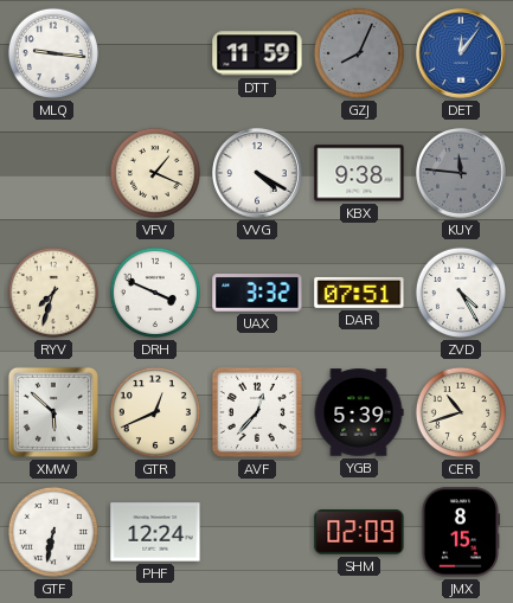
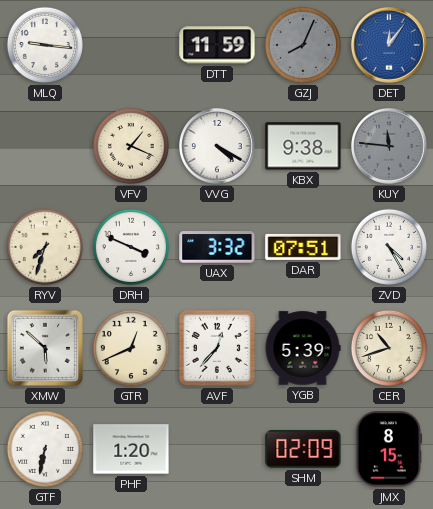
PHF: 12:24 -> 1:20 (131, 449)
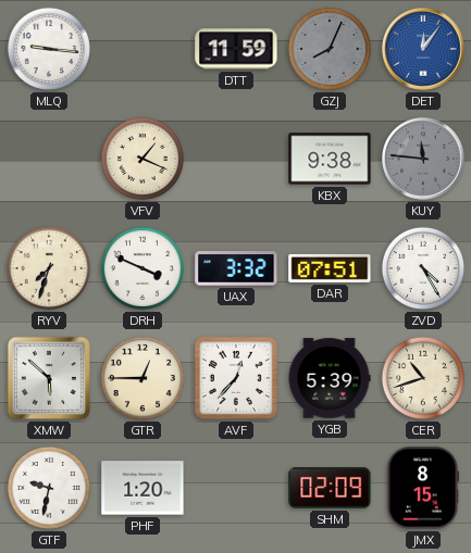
VVG: 4:20 -> none (217, 146)
GTR: 12:41 -> 12:45 (142, 378)
GTF: 6:32 -> 9:32 (49, 488)
